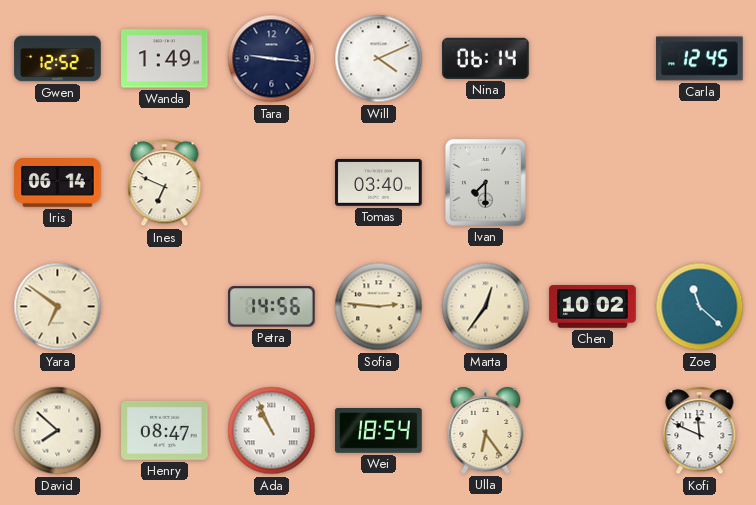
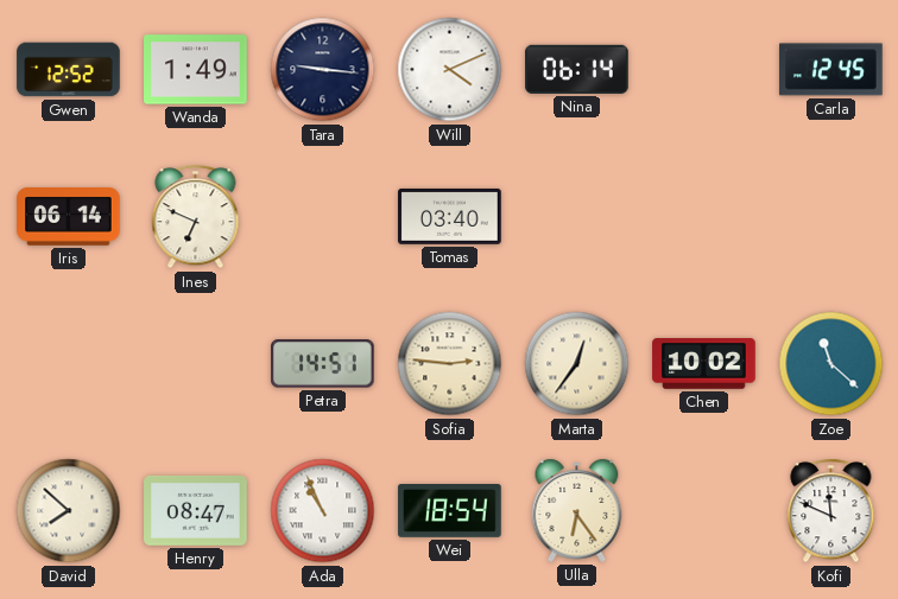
Ivan: 7:30 -> none (485, 182)
Yara: 6:51 -> none (58, 307)
Petra: 14:56 -> 14:51 (323, 364)
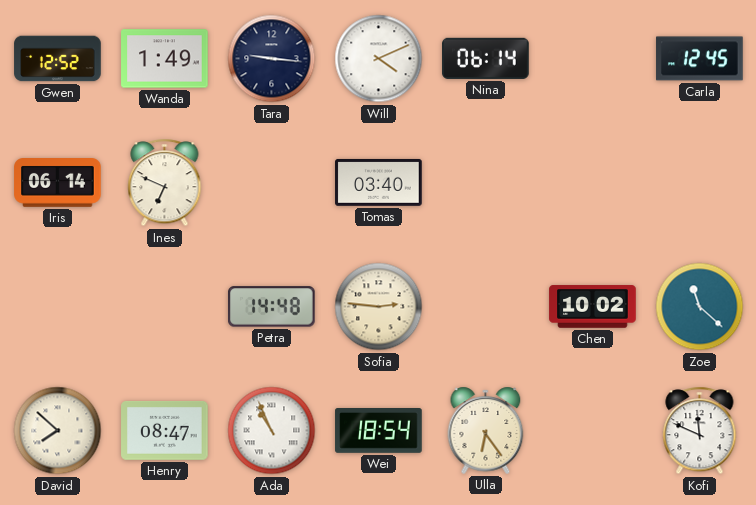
Petra: 14:51 -> 14:48 (272, 307)
Marta: 12:36 -> none (577, 364)
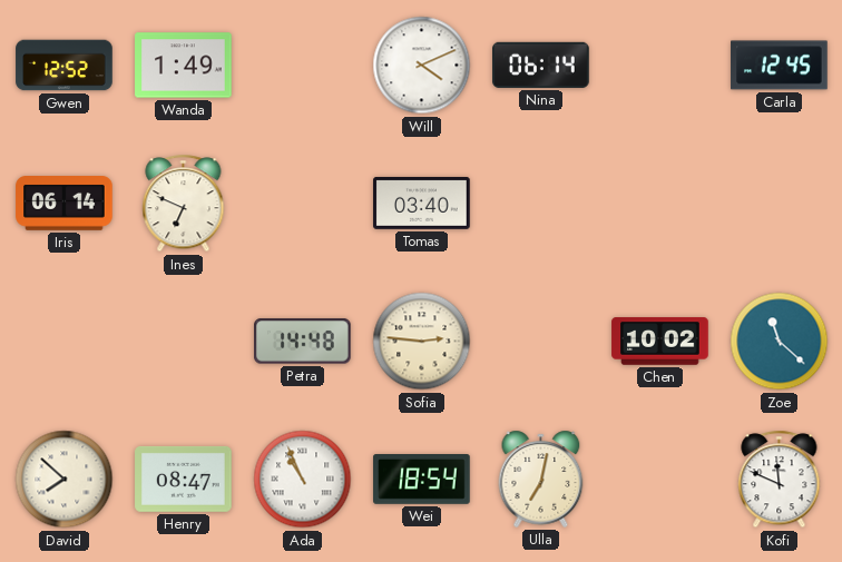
Tara: 9:16 -> none (272, 59)
Ulla: 6:24 -> 7:02 (541, 479)
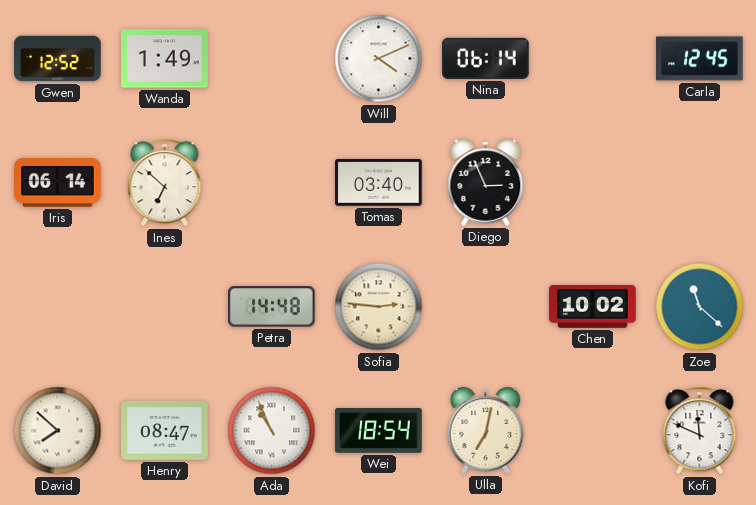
Ines: 6:49 -> 6:52 (165, 183)
Diego: none -> 2:56 (486, 182)
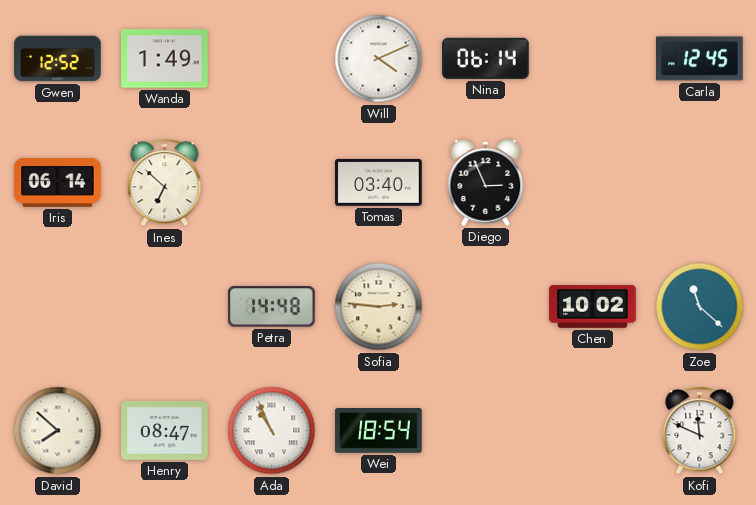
Ulla: 7:02 -> none (486, 430)
